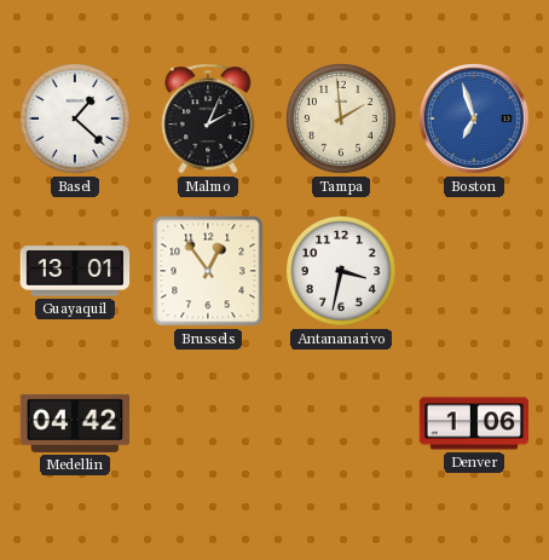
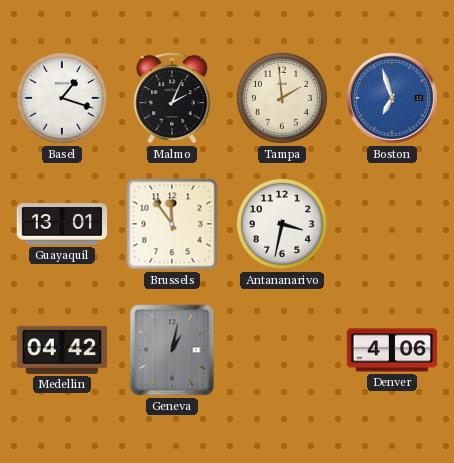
Basel: 1:22 -> 1:18 (62, 98)
Brussels: 12:54 -> 11:54 (172, 224)
Geneva: none -> 1:02 (172, 350)
Denver: 1:06 -> 4:06 (392, 350)
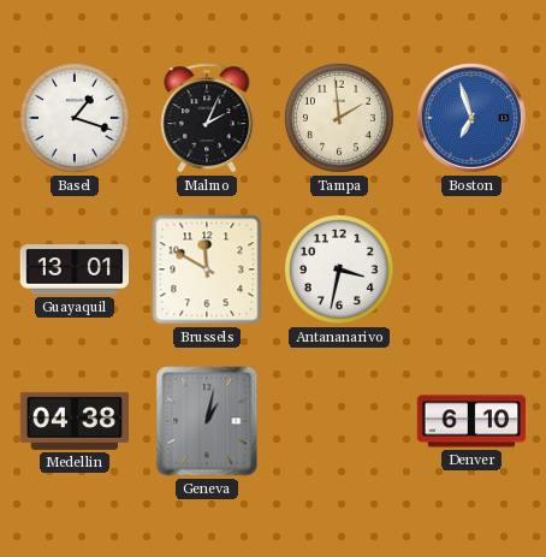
Brussels: 11:54 -> 11:50 (207, 269)
Medellin: 04:42 -> 04:38 (73, 421)
Denver: 4:06 -> 6:10 (471, 421)
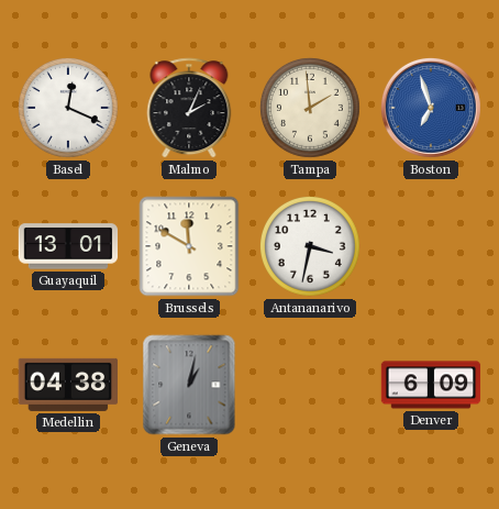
Basel: 1:18 -> 12:19 (68, 108)
Denver: 6:10 -> 6:09 (431, 385)
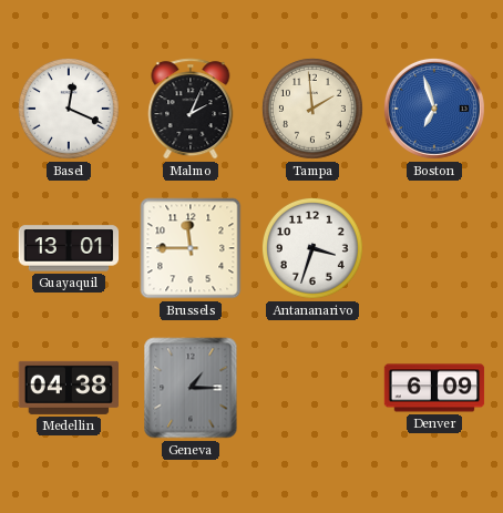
Brussels: 11:50 -> 11:45 (191, 248)
Antananarivo: 3:32 -> 3:33 (312, 248)
Geneva: 1:02 -> 1:15 (191, 388)
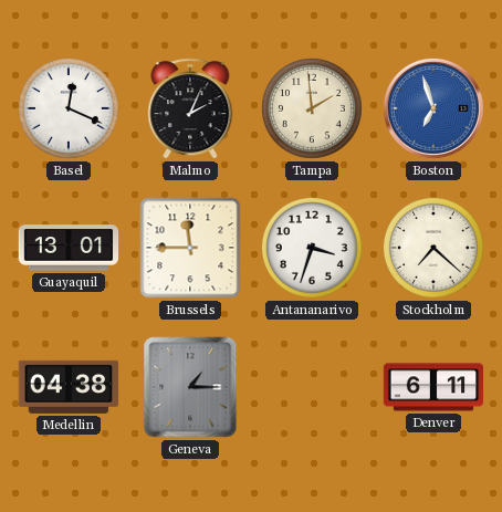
Stockholm: none -> 7:22 (433, 248)
Denver: 6:09 -> 6:11 (433, 387)
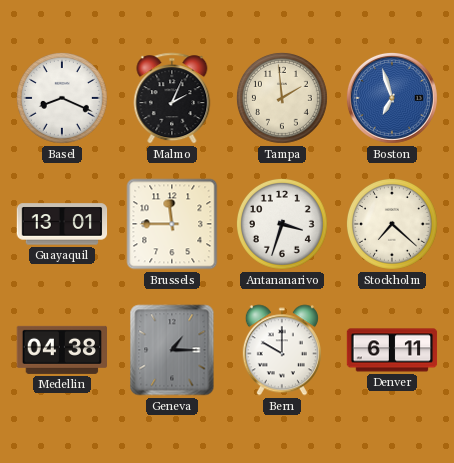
Basel: 12:19 -> 8:19 (62, 98)
Bern: none -> 10:00 (282, 350)
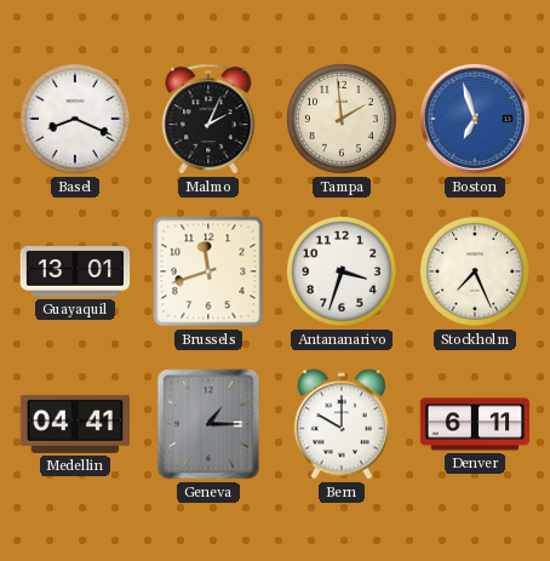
Brussels: 11:45 -> 11:42 (208, 271)
Stockholm: 7:22 -> 7:26 (475, 271)
Medellin: 04:38 -> 04:41 (74, 424)
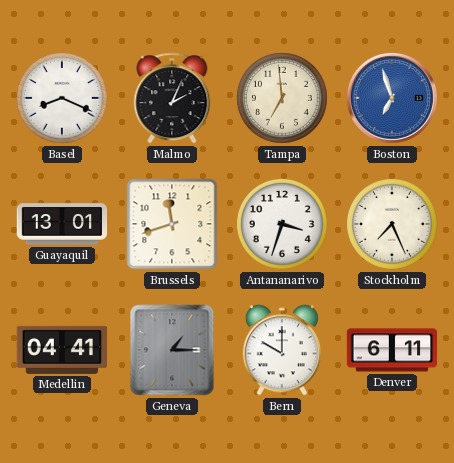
Tampa: 1:59 -> 6:59 (282, 98)
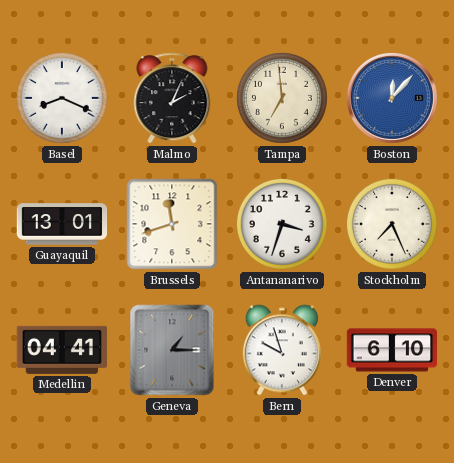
Boston: 6:57 -> 12:07 (392, 98)
Bern: 10:00 -> 9:57 (282, 350)
Denver: 6:11 -> 6:10 (392, 350)
